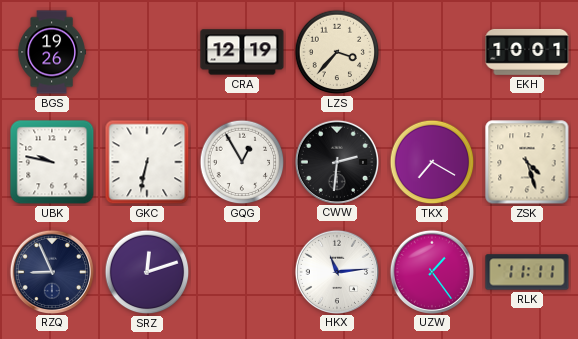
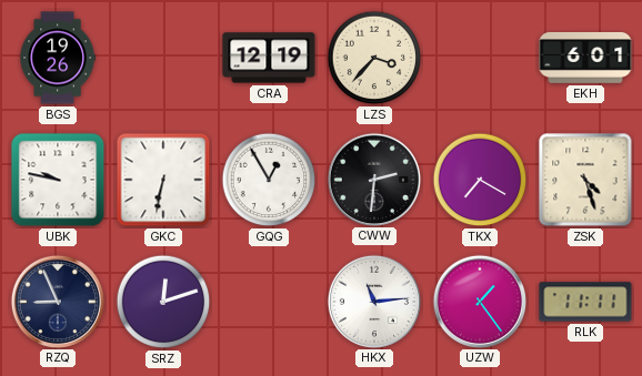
EKH: 10:01 -> 6:01 (585, 58)
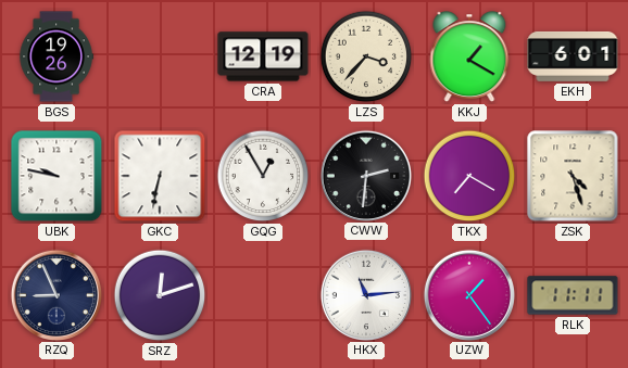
KKJ: none -> 1:20 (469, 58)
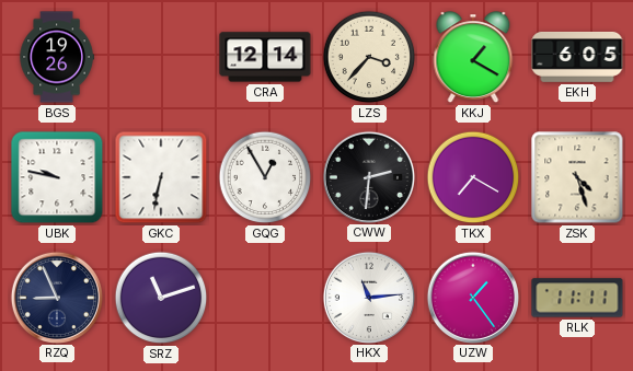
CRA: 12:19 -> 12:14 (265, 57)
EKH: 6:01 -> 6:05 (577, 57)
SRZ: 12:12 -> 11:12 (161, 298)
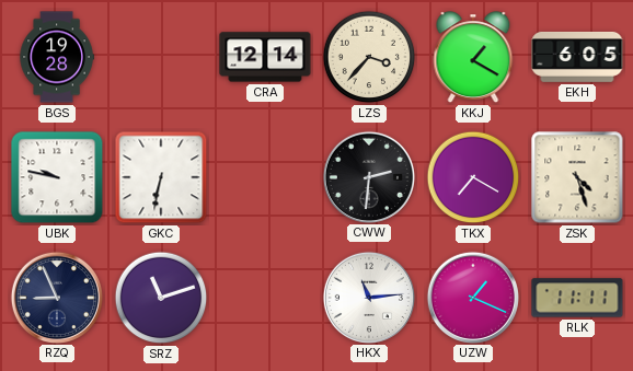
BGS: 19:26 -> 19:28 (57, 57)
GQG: 12:55 -> none (265, 177)
UZW: 1:24 -> 1:19 (472, 297)
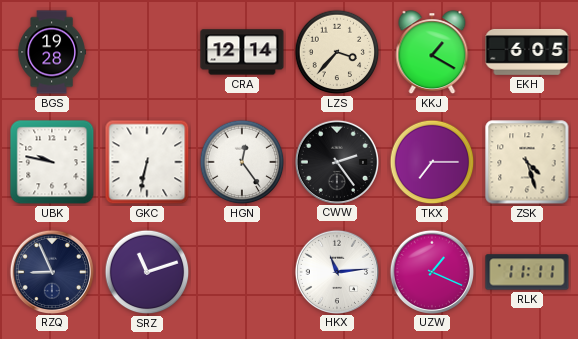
HGN: none -> 12:24 (242, 162)
CWW: 2:31 -> 2:24 (336, 161)
TKX: 7:20 -> 7:15 (432, 162)
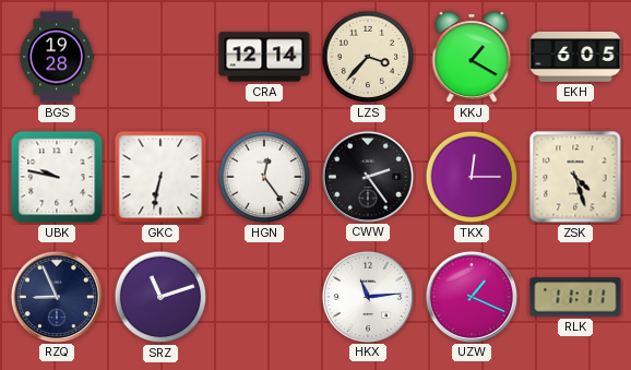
TKX: 7:15 -> 12:15 (472, 177)
